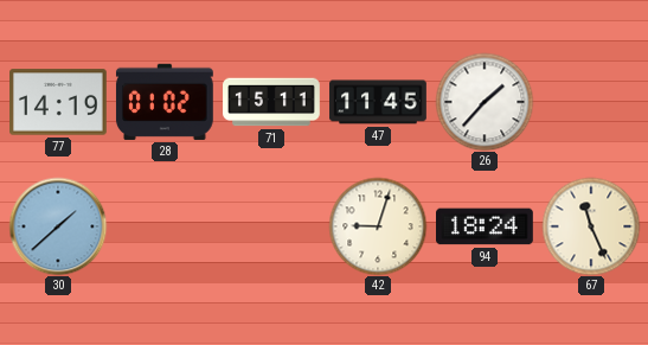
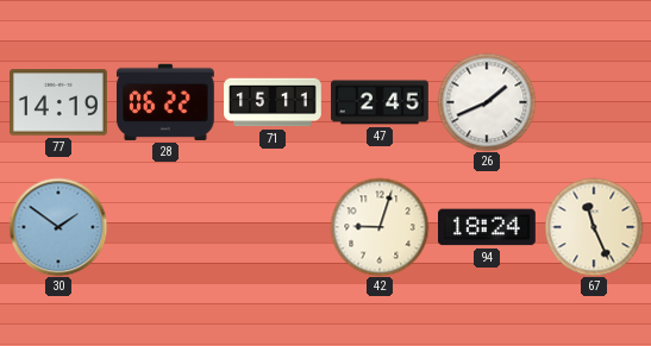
28: 01:02 -> 06:22 (165, 102)
47: 11:45 -> 2:45 (380, 102)
26: 1:37 -> 1:41 (487, 102)
30: 1:38 -> 1:51 (58, 227)
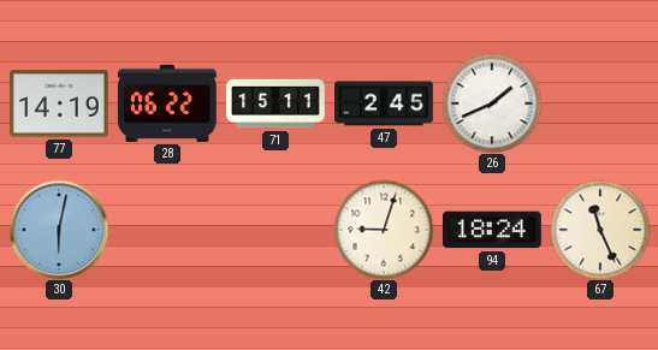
30: 1:51 -> 6:02 (59, 230)
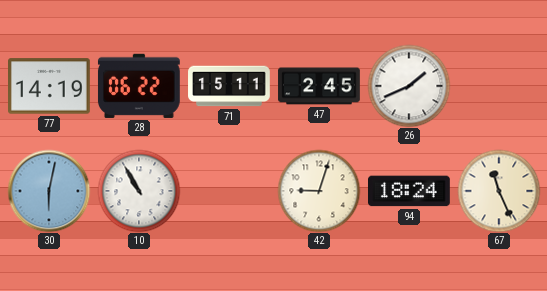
10: none -> 10:55 (139, 191)
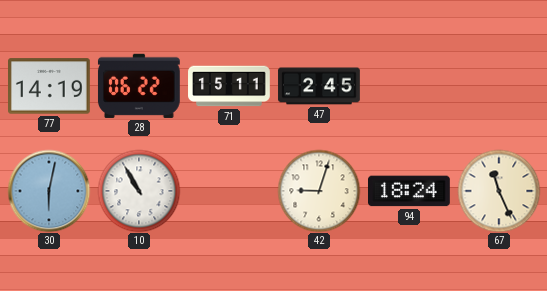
26: 1:41 -> none (409, 86)
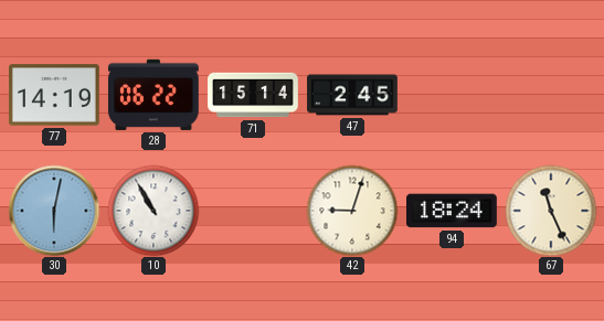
71: 15:11 -> 15:14 (253, 95)
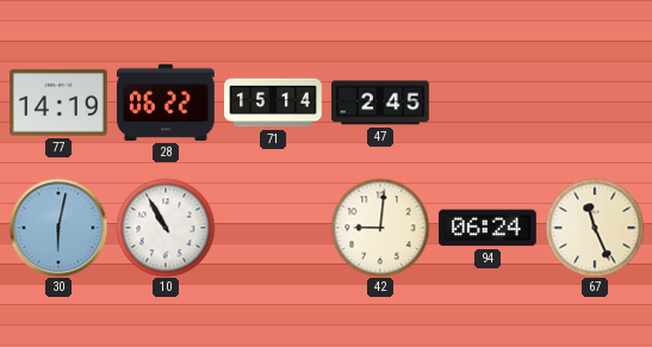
42: 9:03 -> 9:01 (380, 228)
94: 18:24 -> 06:24 (489, 228)
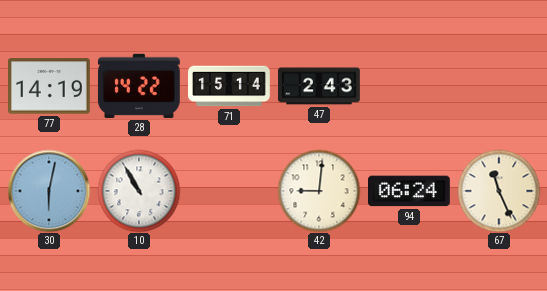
28: 06:22 -> 14:22 (139, 86)
47: 2:45 -> 2:43 (319, 86)
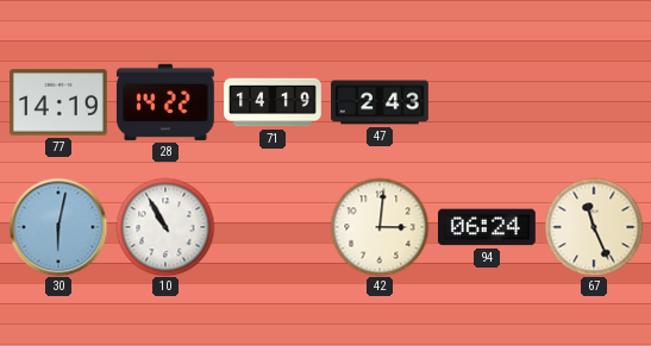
71: 15:14 -> 14:19 (273, 102)
42: 9:01 -> 3:01 (380, 227)
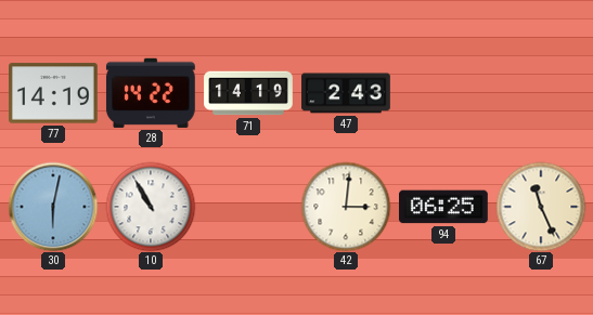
94: 06:24 -> 06:25 (444, 207)
